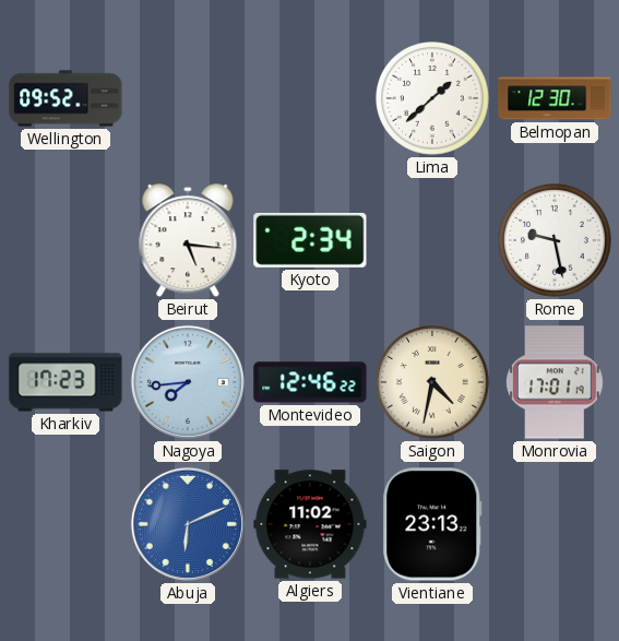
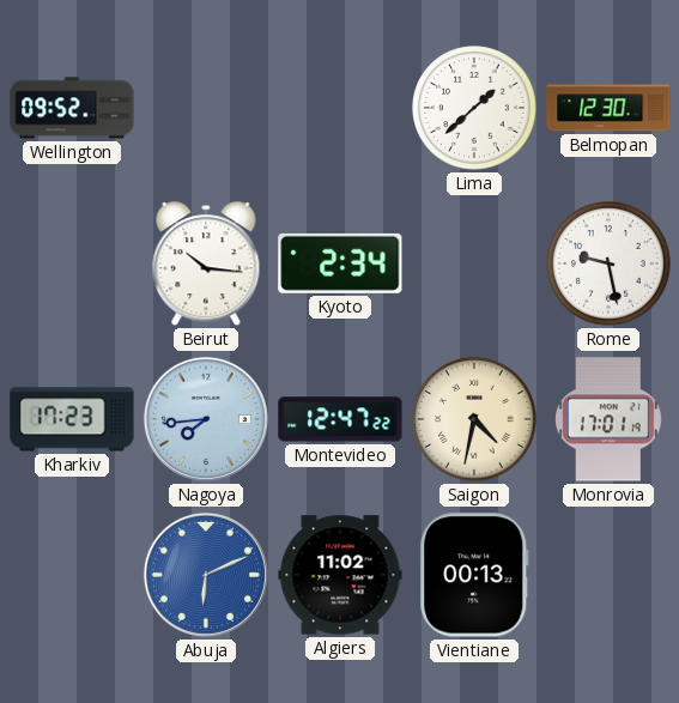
Beirut: 5:16 -> 10:16 (206, 265)
Montevideo: 12:46 -> 12:47 (340, 419)
Vientiane: 23:13 -> 00:13 (474, 575)
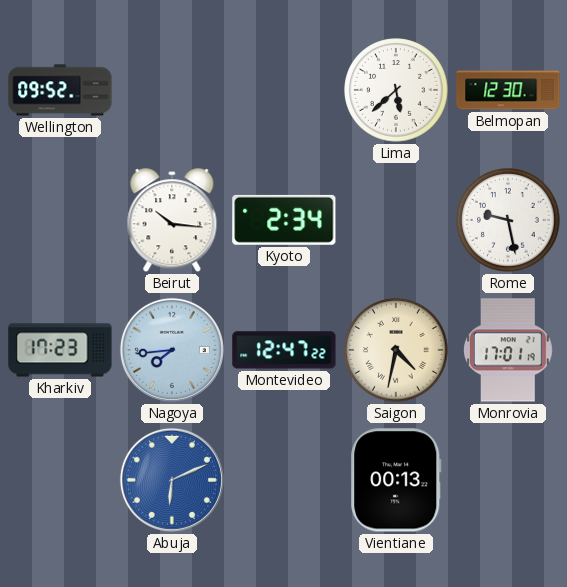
Lima: 1:38 -> 5:38 (396, 90)
Algiers: 11:02 -> none (340, 575)
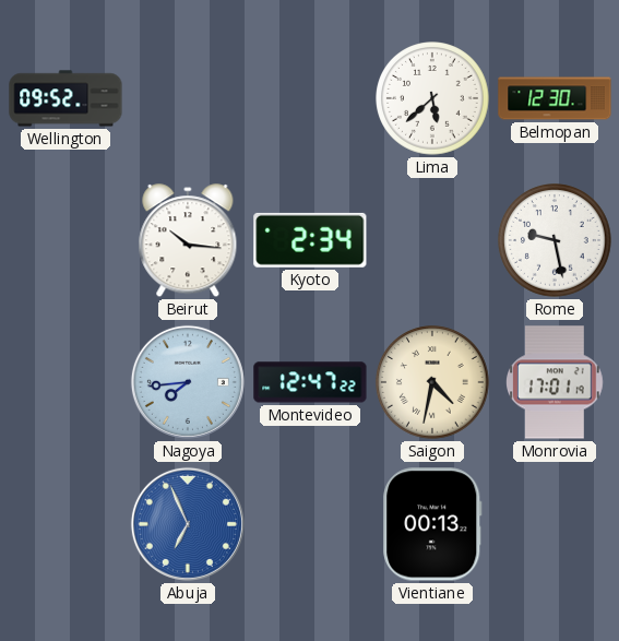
Kharkiv: 17:23 -> none (60, 350)
Abuja: 6:11 -> 6:56 (188, 524)
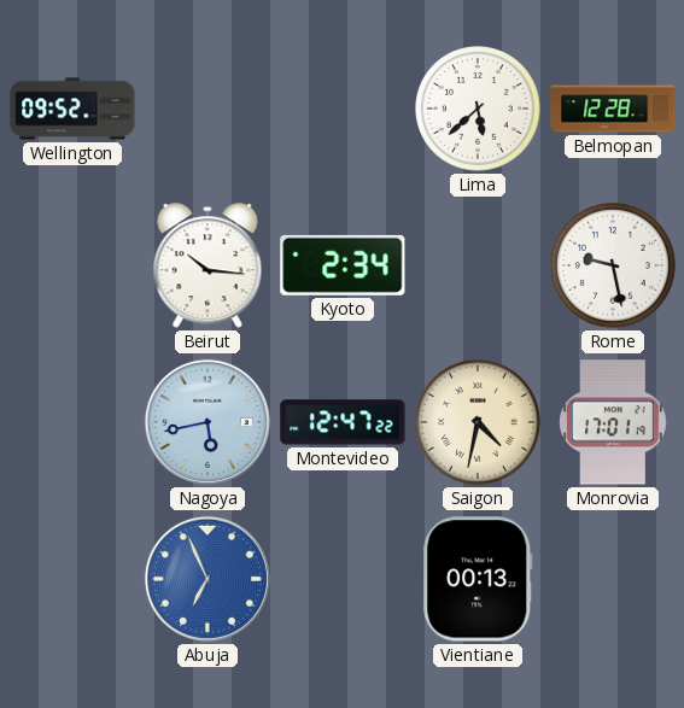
Belmopan: 12:30 -> 12:28 (613, 109)
Nagoya: 7:44 -> 5:43 (207, 422)
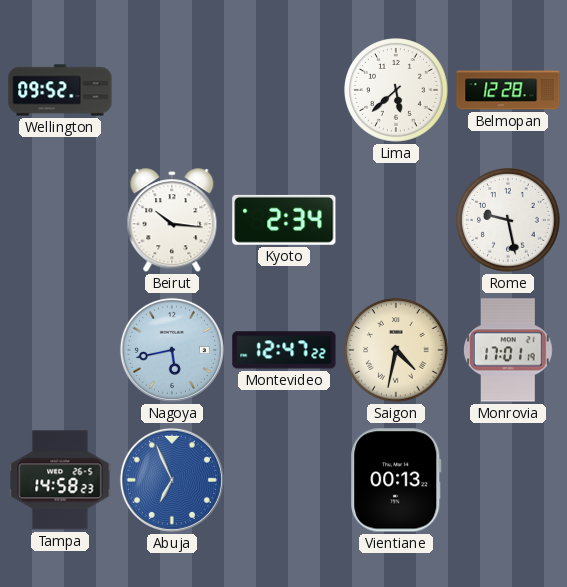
Tampa: none -> 14:58 (60, 480)
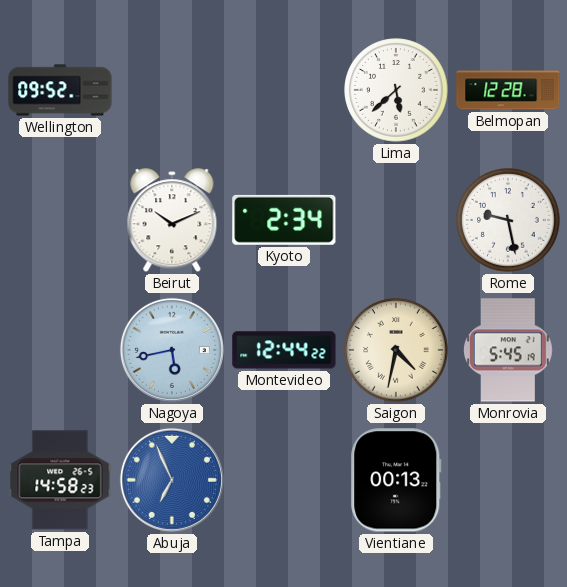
Beirut: 10:16 -> 10:11 (172, 221)
Montevideo: 12:47 -> 12:44 (284, 350)
Monrovia: 17:01 -> 5:45 (509, 350)
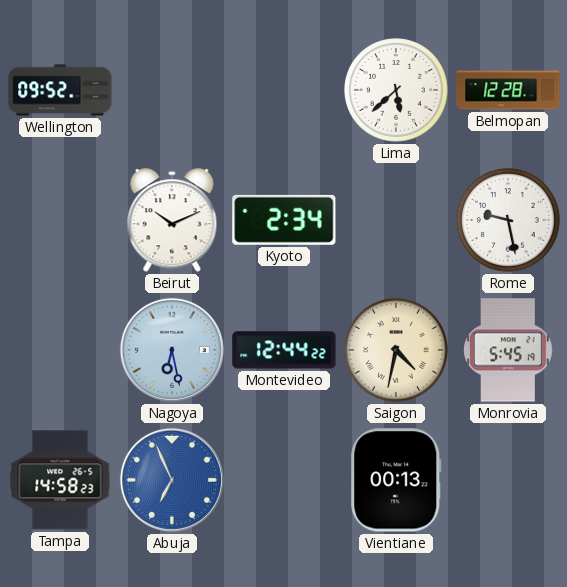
Nagoya: 5:43 -> 6:28 (172, 350)
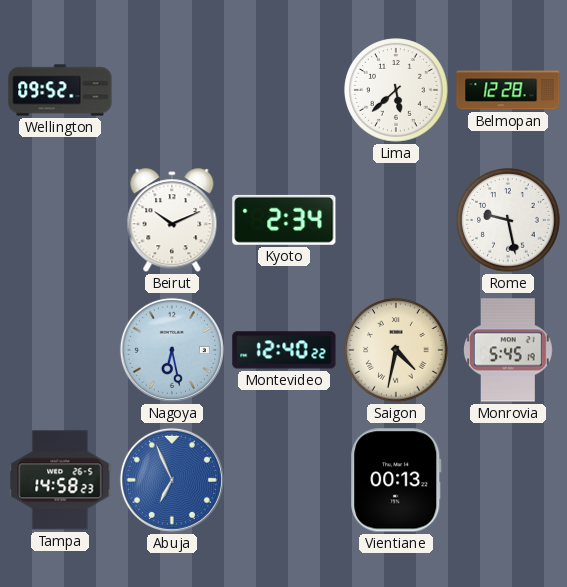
Montevideo: 12:44 -> 12:40 (284, 350)
